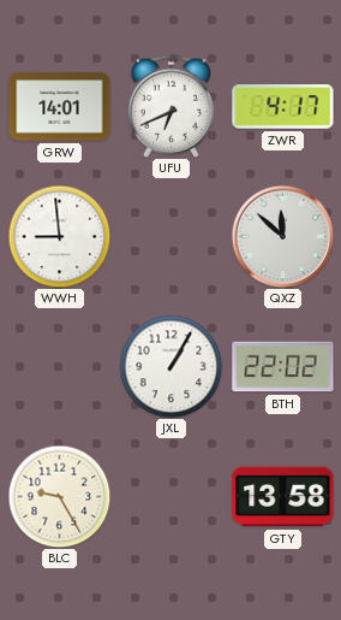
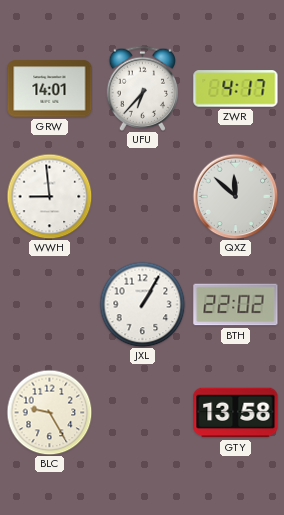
UFU: 6:41 -> 6:37 (142, 88)
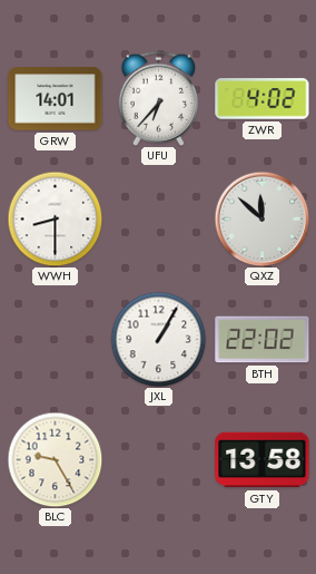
ZWR: 4:17 -> 4:02 (263, 99)
WWH: 8:59 -> 8:30 (55, 218)
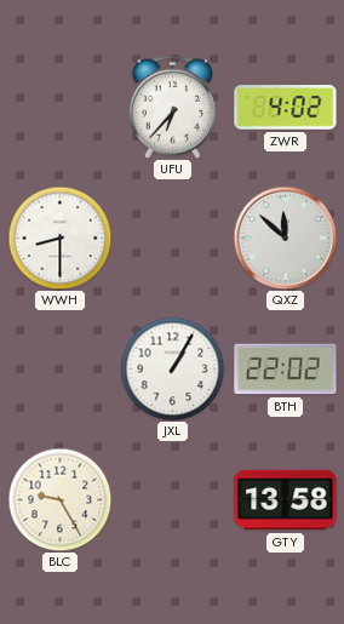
GRW: 14:01 -> none (56, 99)
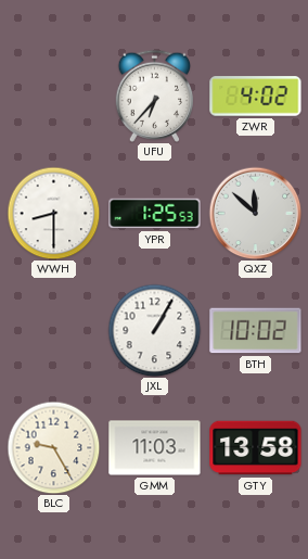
YPR: none -> 1:25 (155, 214)
BTH: 22:02 -> 10:02 (256, 331)
GMM: none -> 11:03 (155, 448)
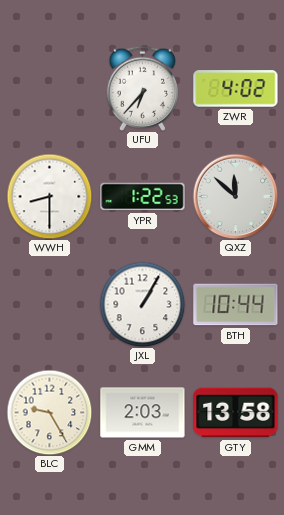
YPR: 1:25 -> 1:22 (143, 197)
BTH: 10:02 -> 10:44 (236, 305)
GMM: 11:03 -> 2:03 (143, 413)
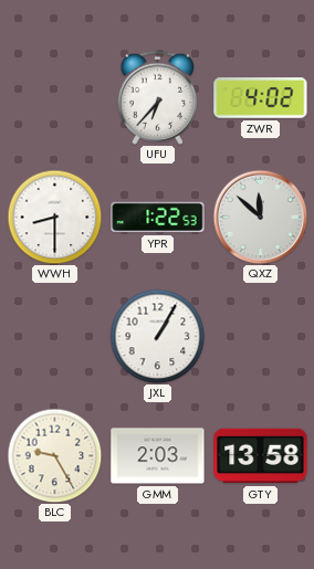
BTH: 10:44 -> none (236, 305)
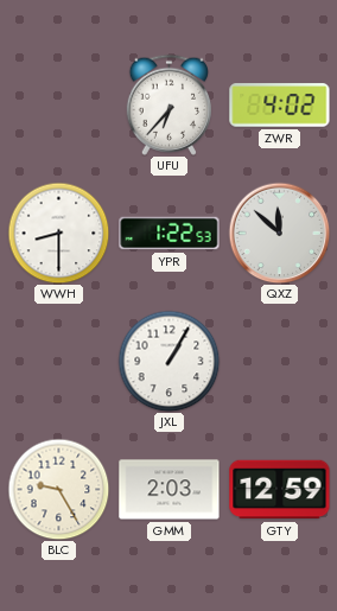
GTY: 13:58 -> 12:59 (280, 490)
